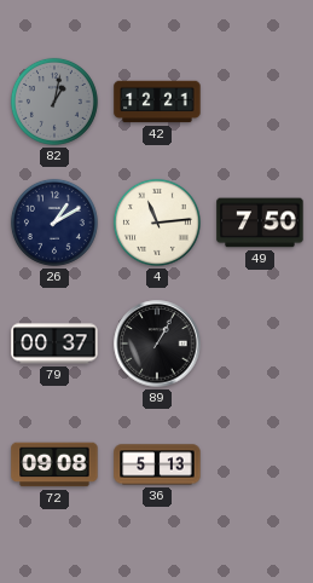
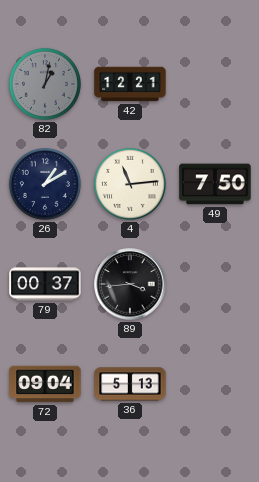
89: 1:05 -> 3:44 (130, 284)
72: 09:08 -> 09:04 (45, 384)
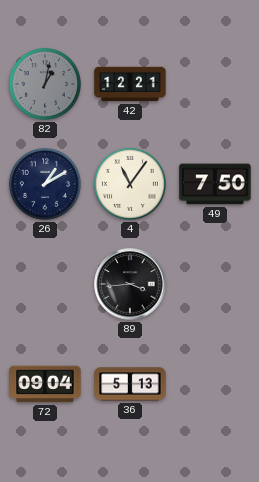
4: 11:14 -> 11:06 (130, 184)
79: 00:37 -> none (45, 284)
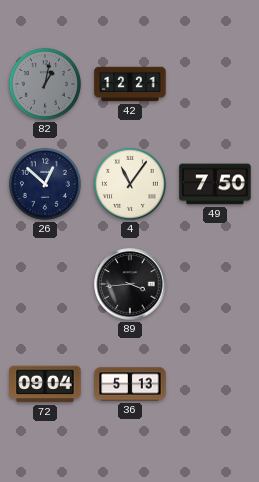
26: 1:10 -> 12:52 (45, 184)
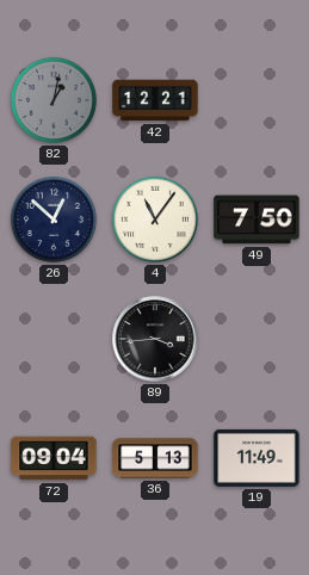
19: none -> 11:49 (257, 458)
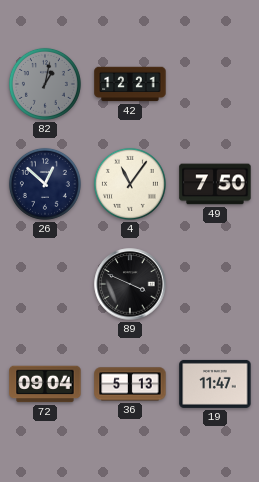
89: 3:44 -> 3:49 (130, 284)
19: 11:49 -> 11:47 (215, 384)
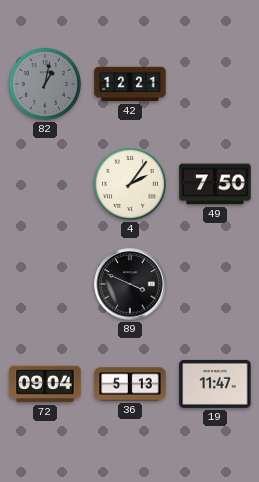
26: 12:52 -> none (45, 184)
4: 11:06 -> 2:06 (130, 184)
